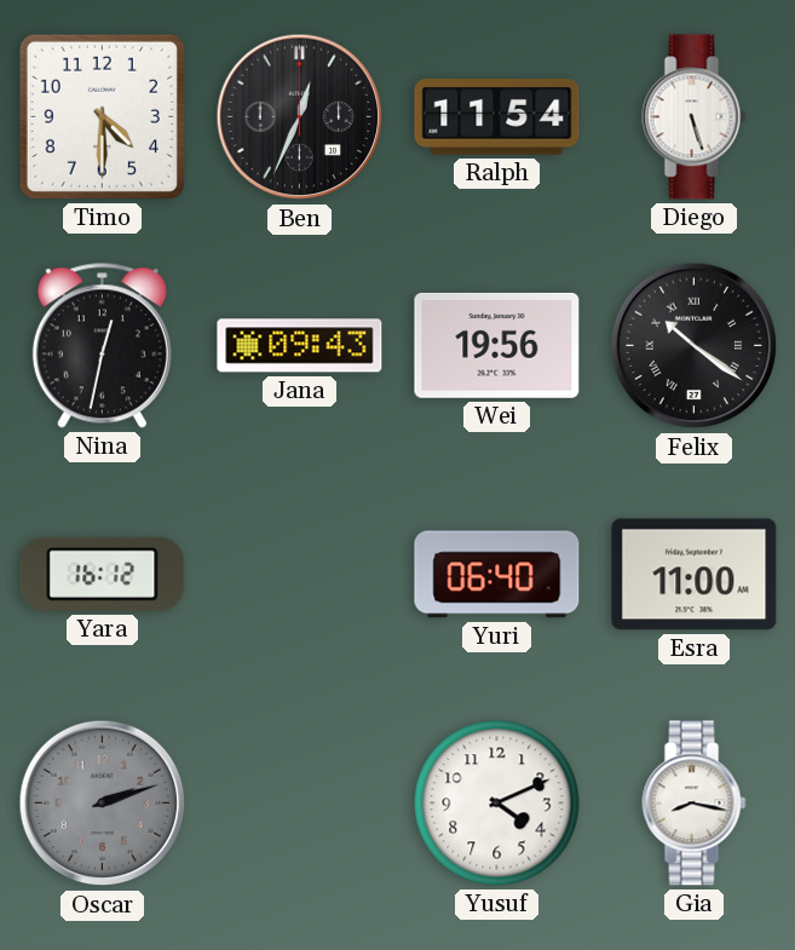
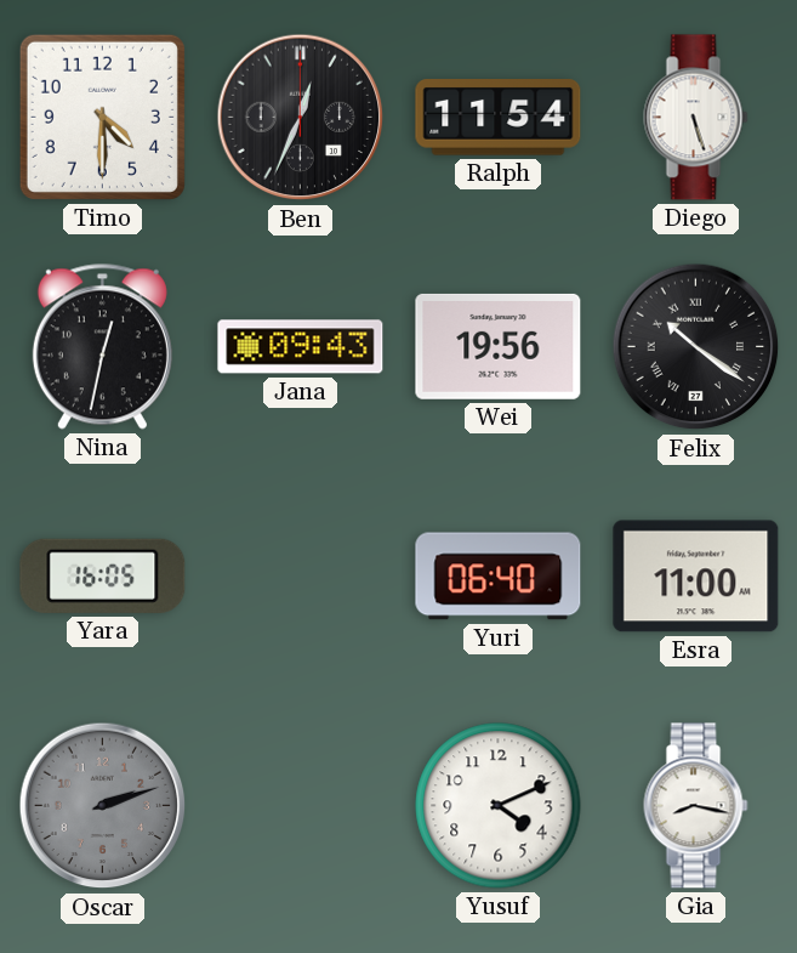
Yara: 16:12 -> 16:05 (103, 575)
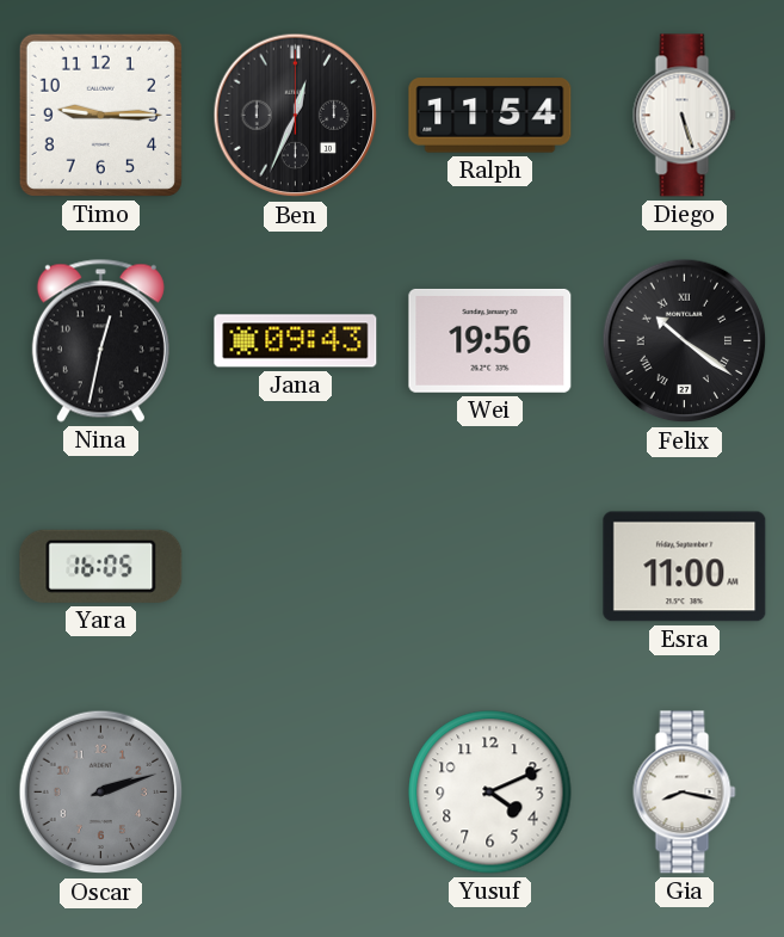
Timo: 4:30 -> 9:15 (100, 115)
Yuri: 06:40 -> none (499, 577)
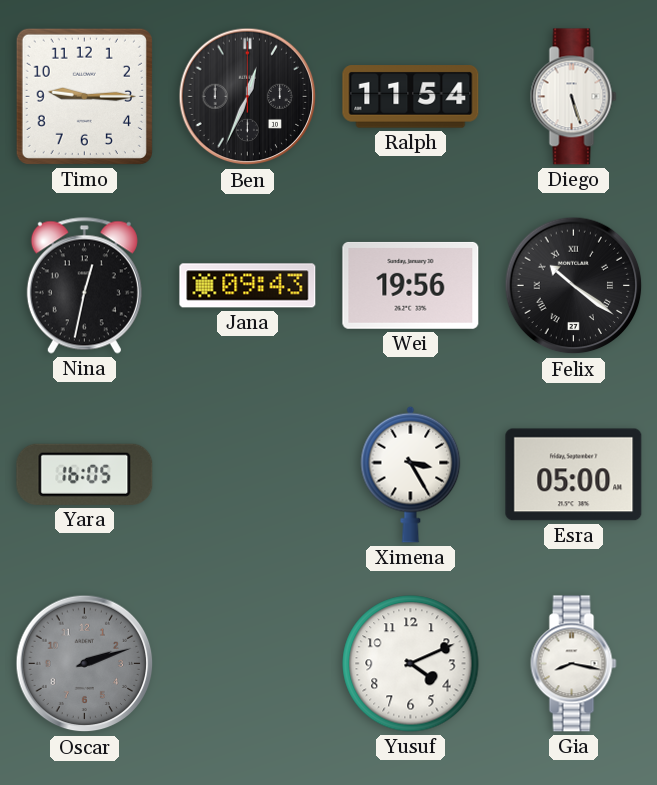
Ximena: none -> 3:25 (411, 474)
Esra: 11:00 -> 05:00 (574, 475)
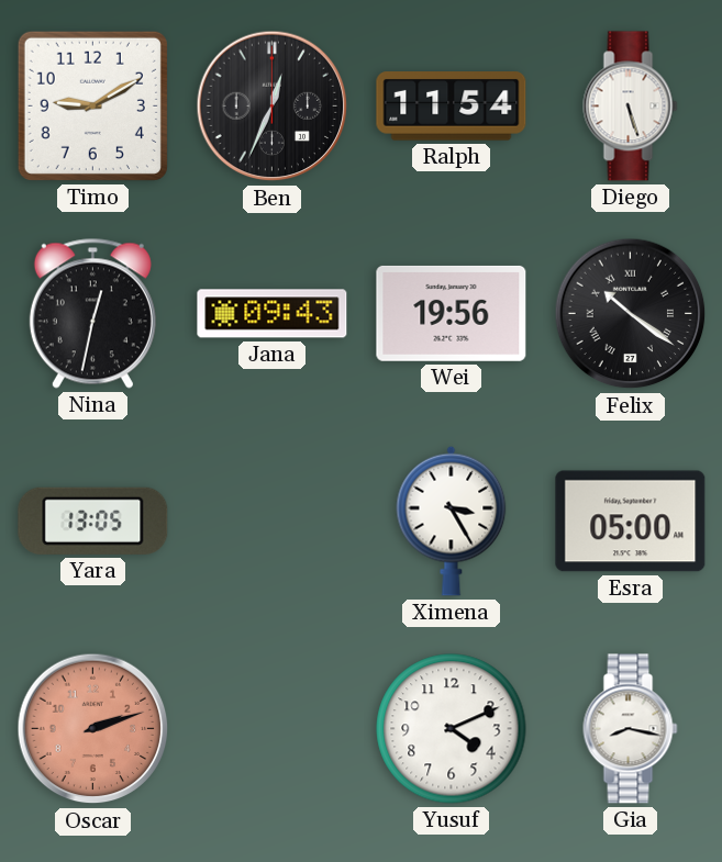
Timo: 9:15 -> 9:10 (92, 105)
Yara: 16:05 -> 13:05 (93, 520)
Oscar dial: grey -> salmon (93, 729)
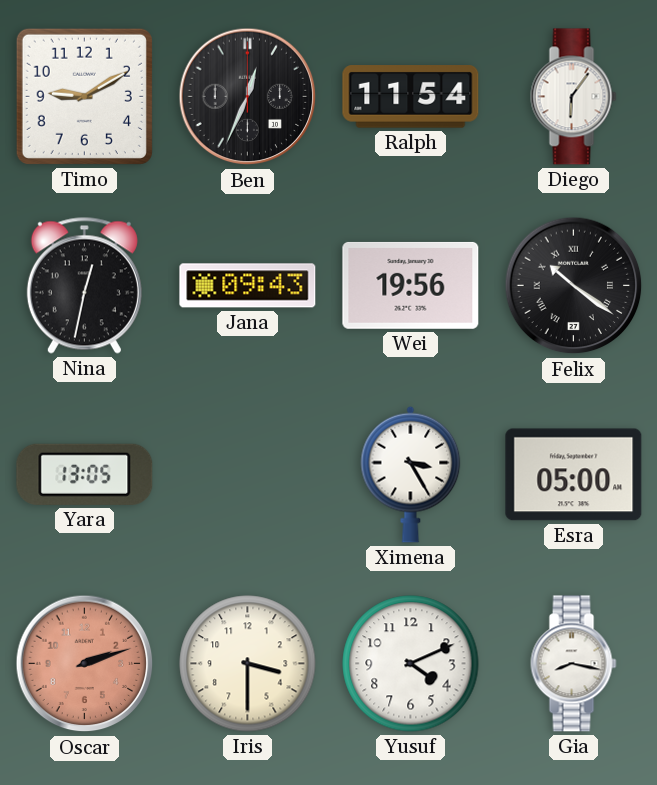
Diego: 5:27 -> 6:06 (574, 97)
Iris: none -> 3:30 (248, 664)
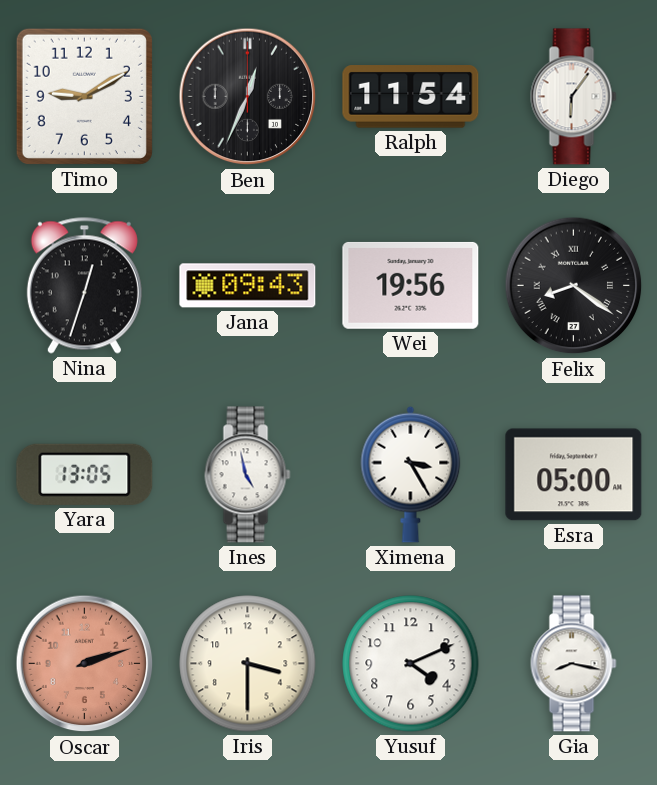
Nina: 12:32 -> 12:33 (84, 285)
Felix: 10:21 -> 8:21 (574, 286)
Ines: none -> 4:58 (248, 475)
